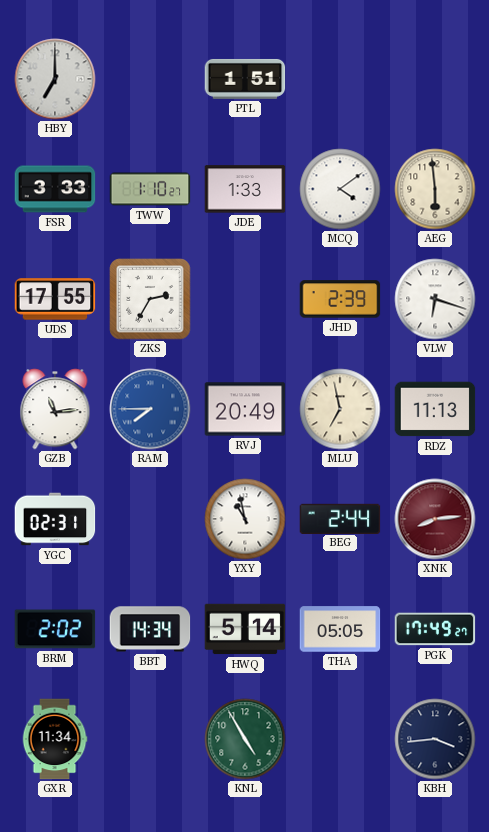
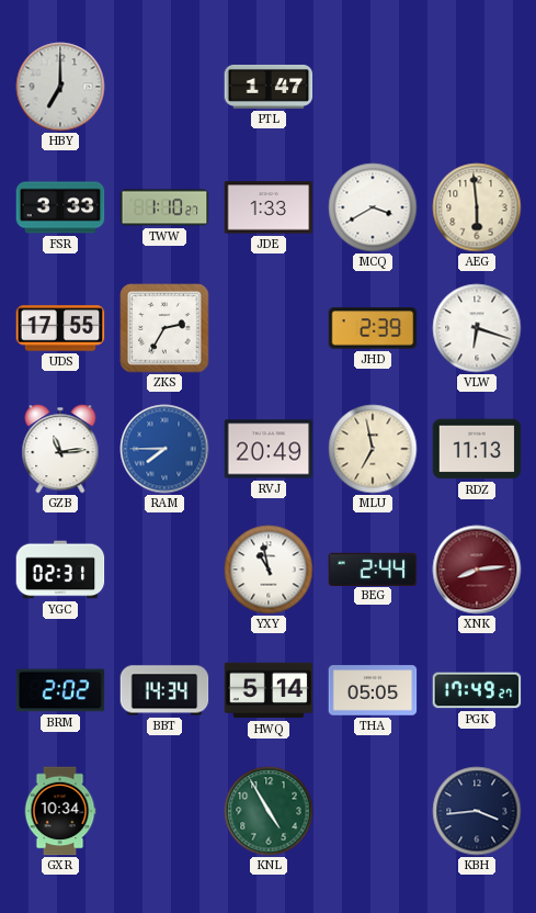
PTL: 1:51 -> 1:47 (269, 87)
MCQ: 4:09 -> 3:40 (373, 207)
GXR: 11:34 -> 10:34 (60, 811)
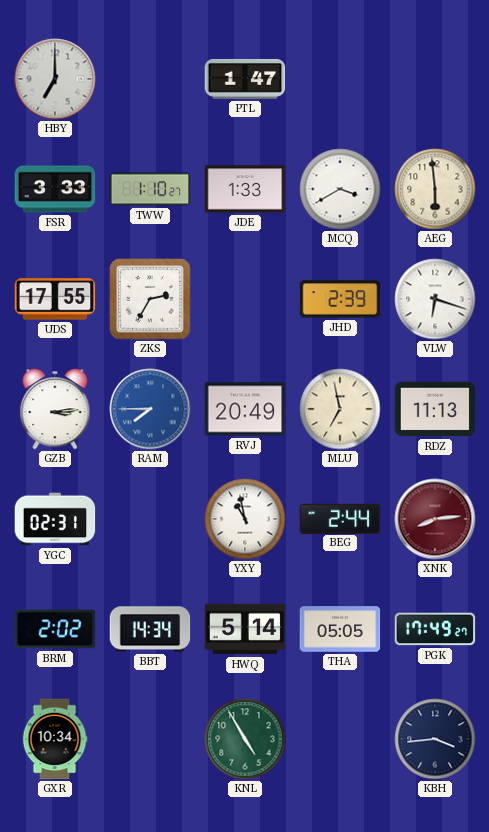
GZB: 11:14 -> 3:14 (55, 409)
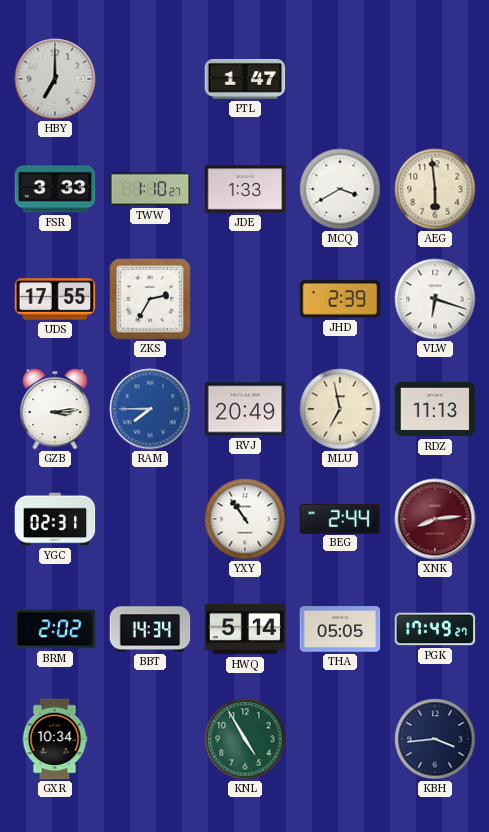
YXY: 10:58 -> 10:54 (245, 519)
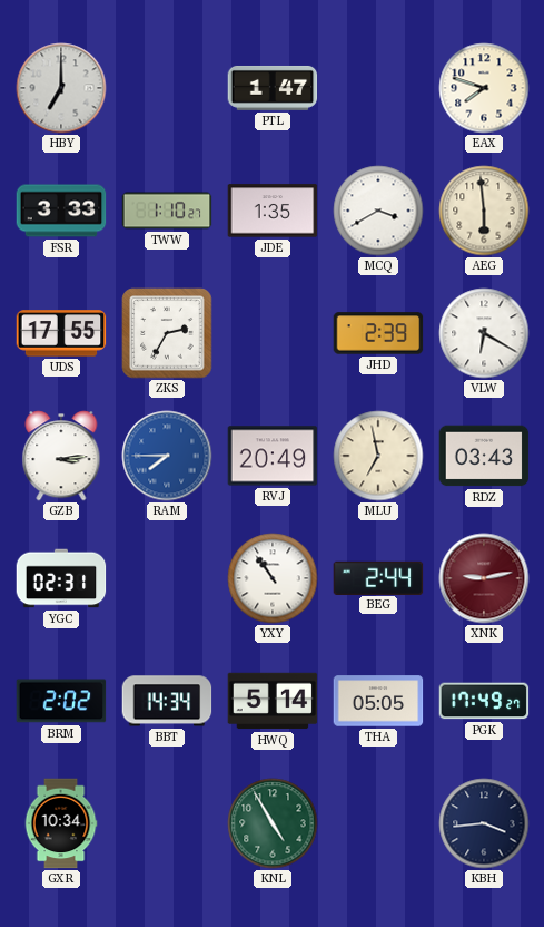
EAX: none -> 7:48 (484, 88)
JDE: 1:33 -> 1:35 (273, 211)
VLW: 6:18 -> 6:20 (484, 333)
RDZ: 11:13 -> 03:43 (484, 456)
XNK: 8:14 -> 9:13 (484, 578)
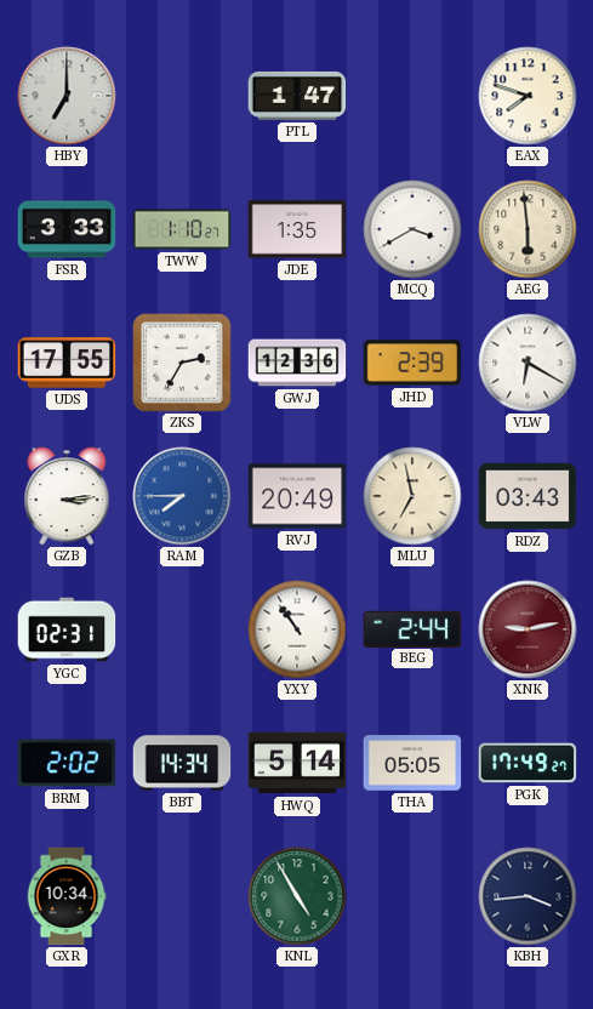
GWJ: none -> 12:36 (297, 363)
